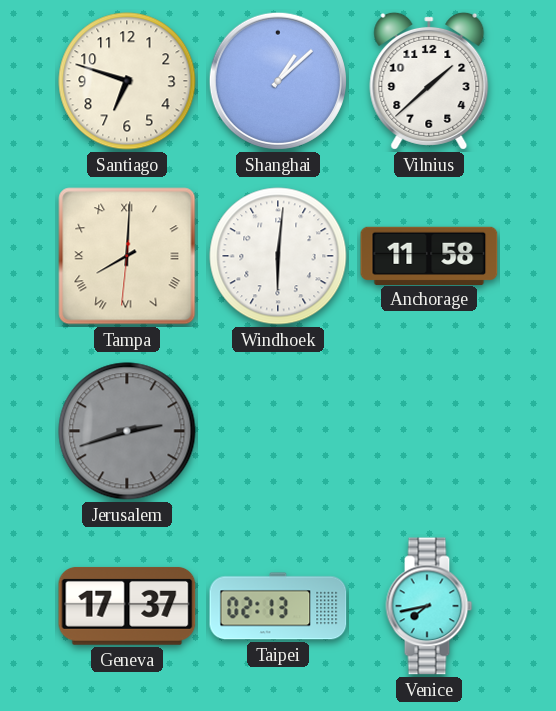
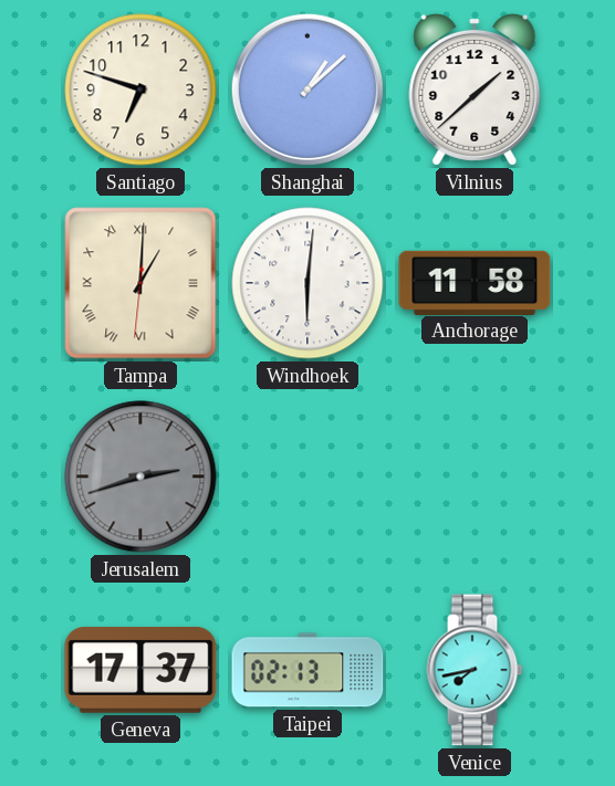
Tampa: 8:00 -> 1:00 (140, 283)
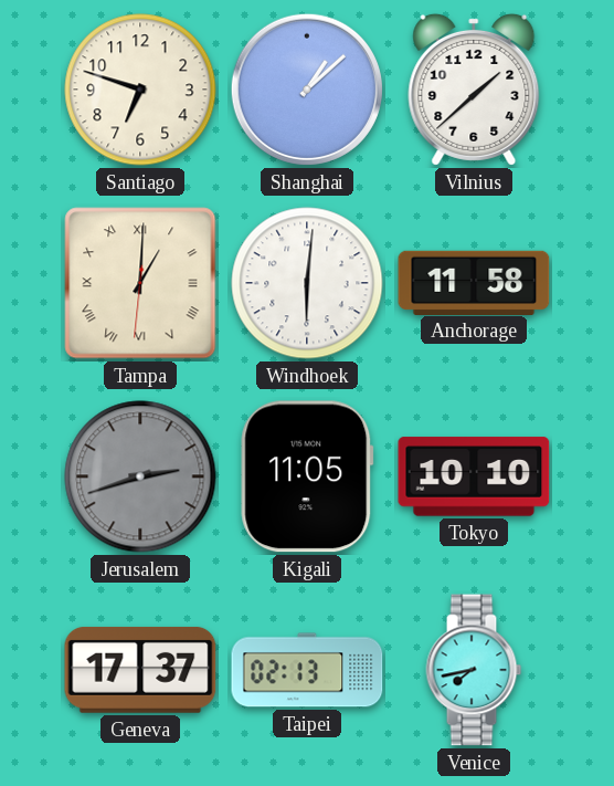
Kigali: none -> 11:05 (307, 476)
Tokyo: none -> 10:10 (474, 476)
